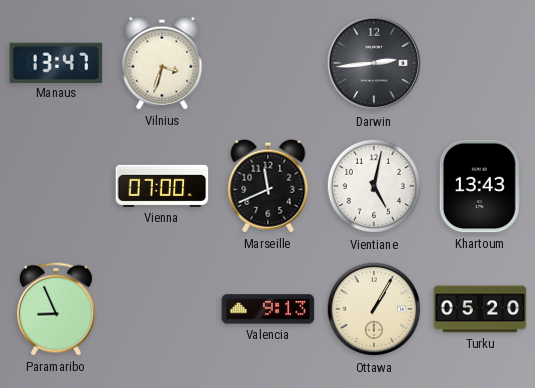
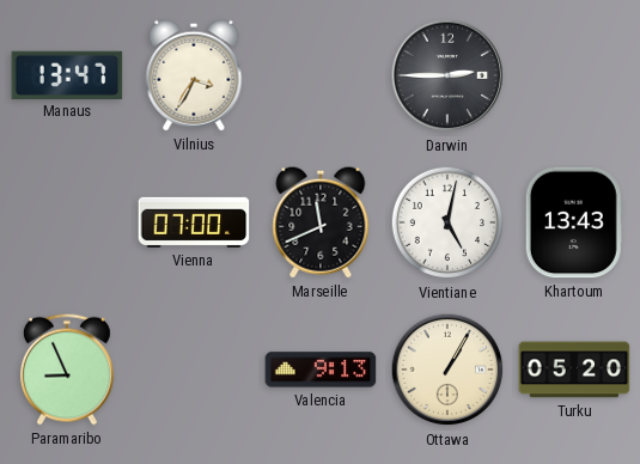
Vilnius: 3:33 -> 3:35 (194, 75)
Darwin: 2:44 -> 2:45 (447, 75)
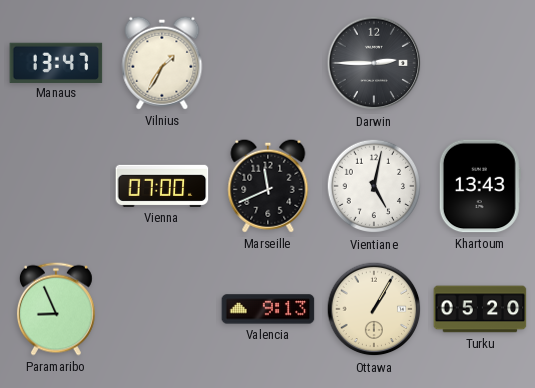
Vilnius: 3:35 -> 1:35 (162, 63)
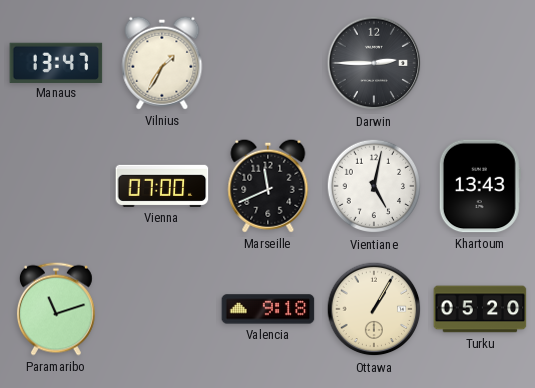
Paramaribo: 8:56 -> 11:12 (56, 309)
Valencia: 9:13 -> 9:18 (268, 309)
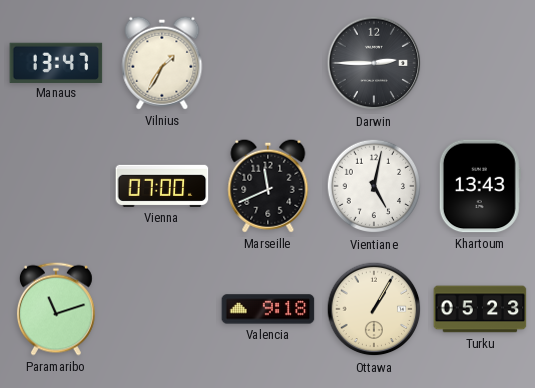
Turku: 05:20 -> 05:23 (480, 309)
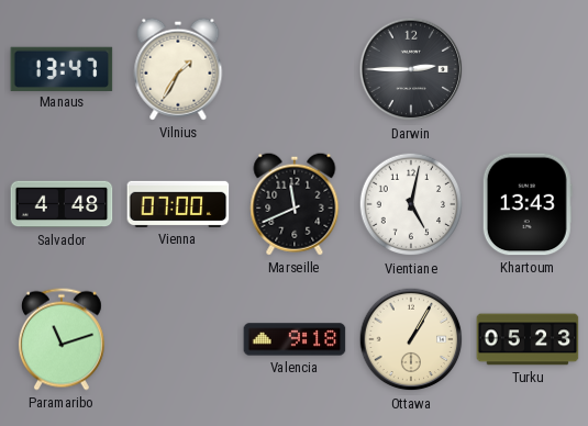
Salvador: none -> 4:48 (62, 204)
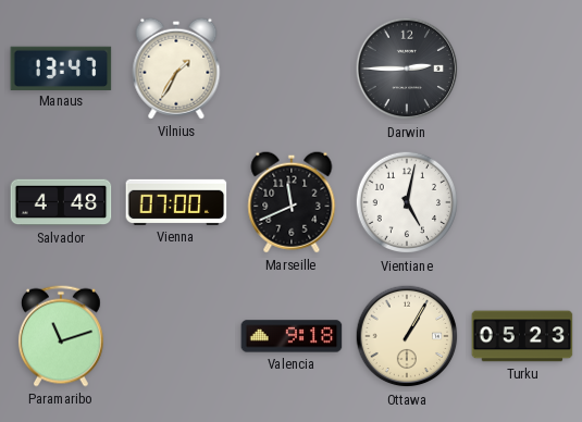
Khartoum: 13:43 -> none (528, 204)
